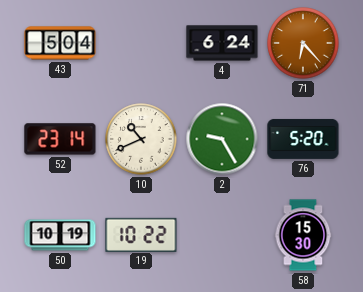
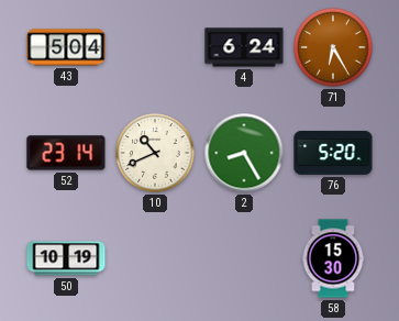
71: 6:23 -> 6:25 (333, 47)
2: 9:25 -> 8:25 (244, 153)
19: 10:22 -> none (141, 234)
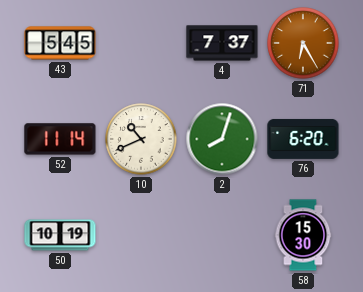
43: 5:04 -> 5:45 (60, 43)
4: 6:24 -> 7:37 (222, 43)
52: 23:14 -> 11:14 (60, 139)
2: 8:25 -> 8:03 (222, 139)
76: 5:20 -> 6:20 (303, 139)
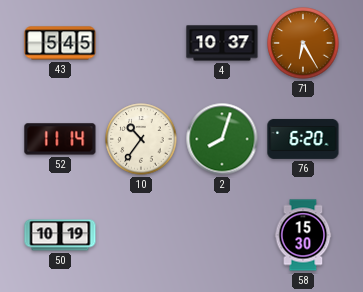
4: 7:37 -> 10:37 (222, 43)
10: 10:41 -> 10:36 (141, 139)
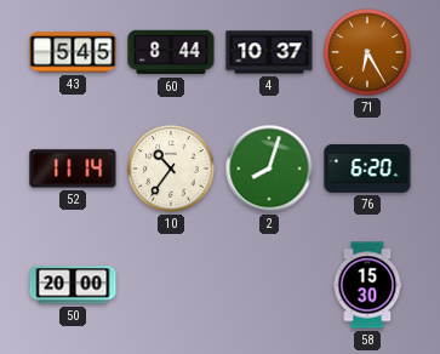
60: none -> 8:44 (171, 52)
50: 10:19 -> 20:00 (73, 285)
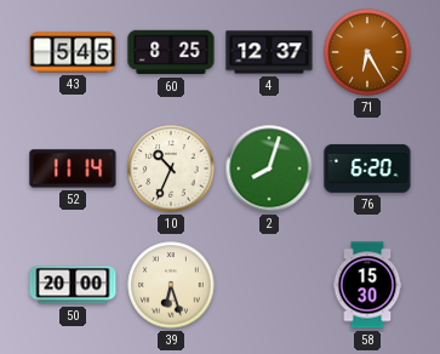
60: 8:44 -> 8:25 (171, 52)
4: 10:37 -> 12:37 (269, 52)
10: 10:36 -> 10:34 (171, 169)
39: none -> 6:27 (171, 285)
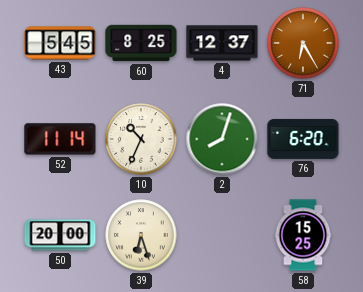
58: 15:30 -> 15:25 (303, 235)
